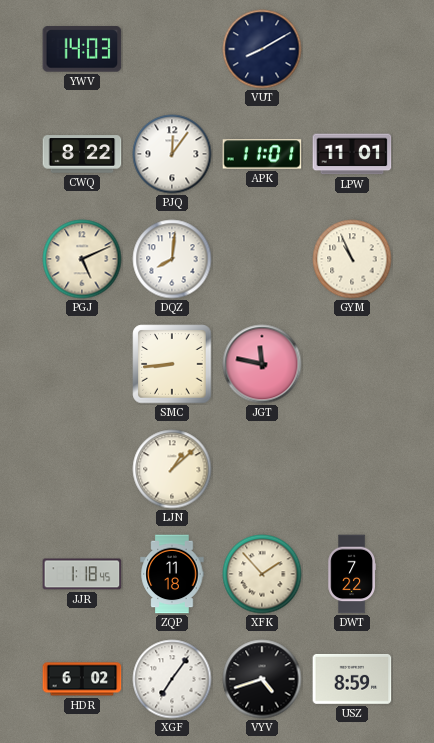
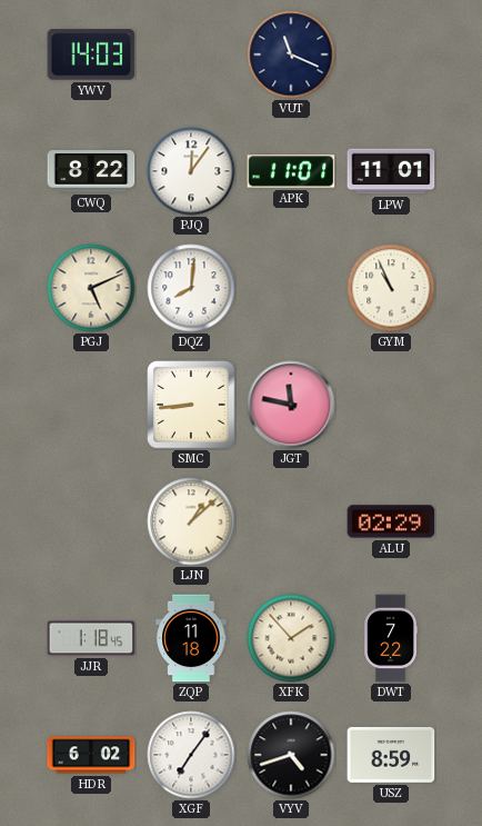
VUT: 8:10 -> 11:19 (291, 54)
ALU: none -> 02:29 (391, 521)
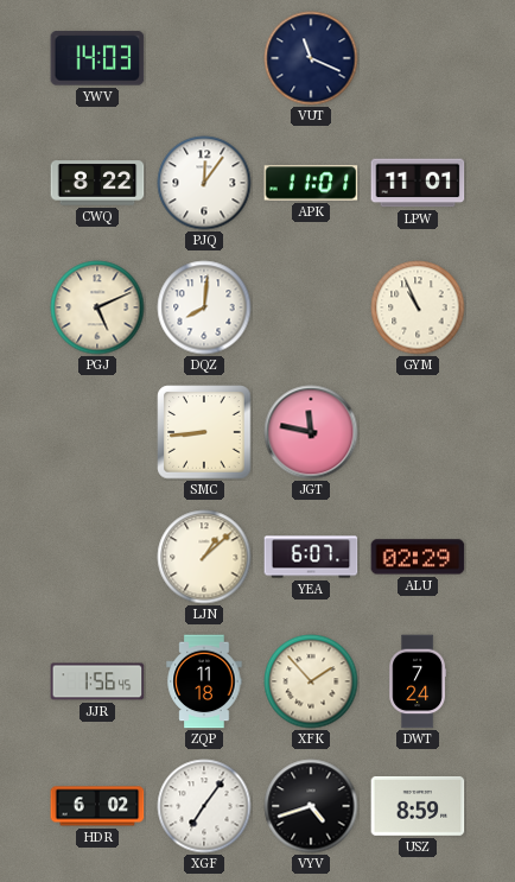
YEA: none -> 6:07 (311, 557)
JJR: 1:18 -> 1:56 (97, 681)
DWT: 7:22 -> 7:24 (417, 681)
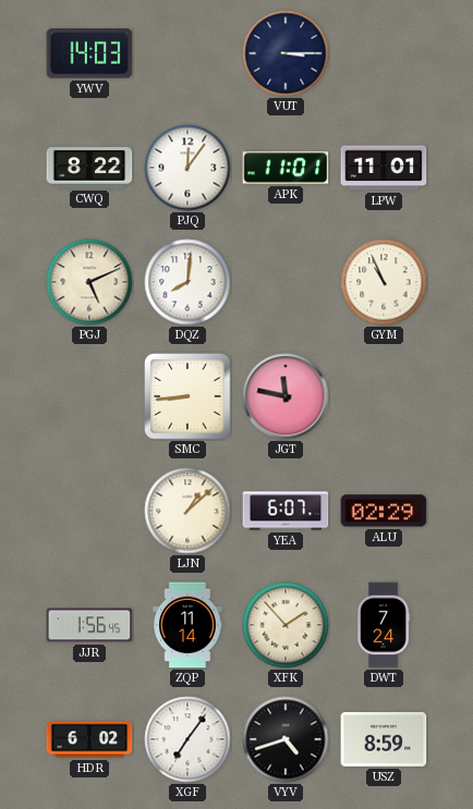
VUT: 11:19 -> 3:15 (286, 53)
ZQP: 11:18 -> 11:14 (187, 625)
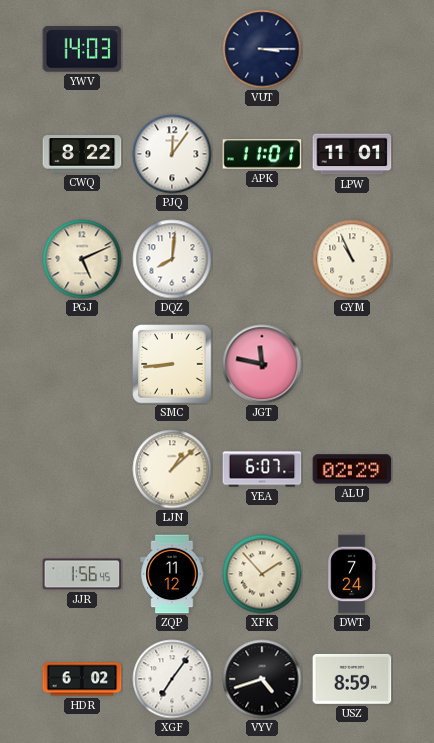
ZQP: 11:14 -> 11:12 (172, 574)
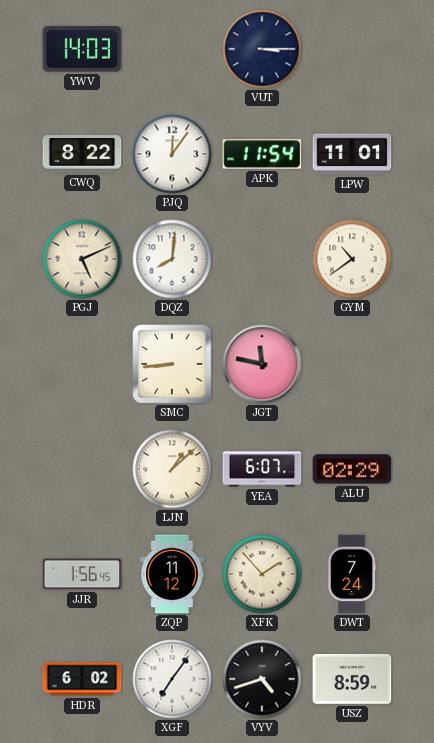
APK: 11:01 -> 11:54 (262, 154)
GYM: 10:56 -> 10:39 (352, 259)
